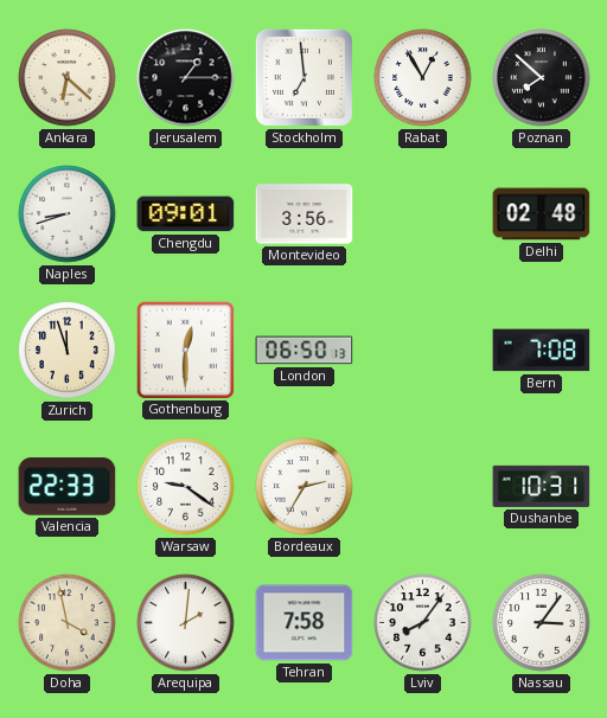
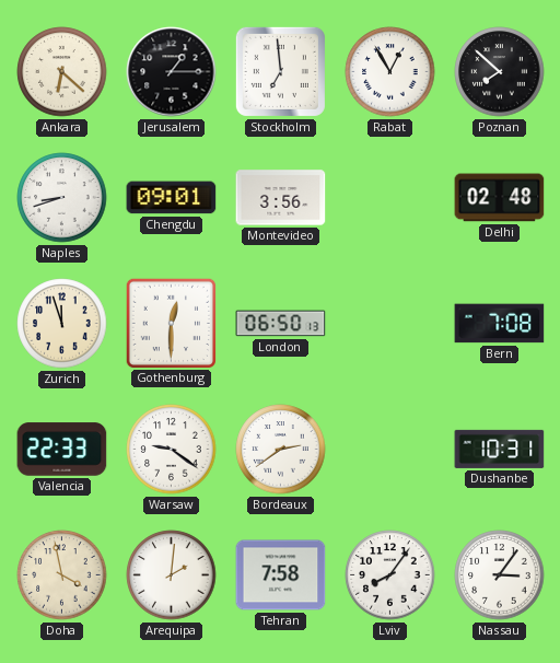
Bordeaux: 2:35 -> 2:39 (281, 450)
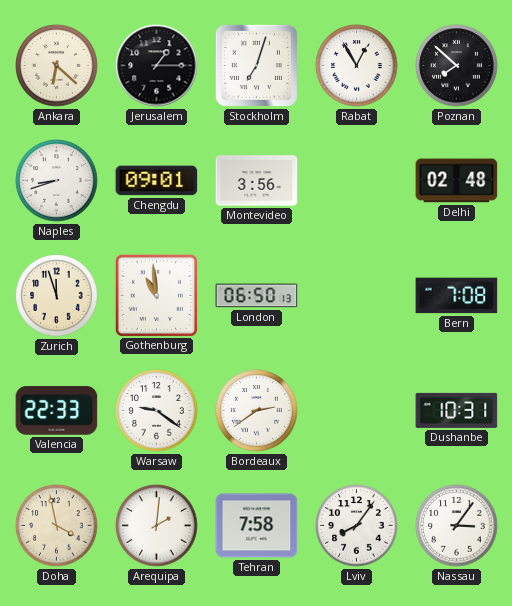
Stockholm: 6:59 -> 7:03 (256, 65)
Gothenburg: 12:30 -> 10:59 (156, 295)
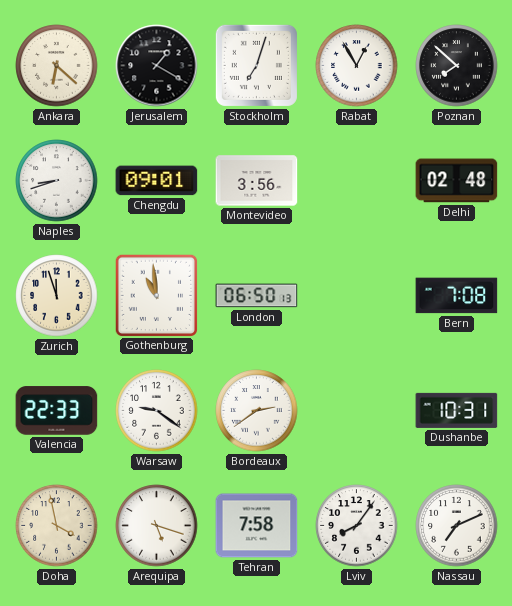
Jerusalem: 1:15 -> 1:20 (157, 66)
Arequipa: 2:01 -> 5:18 (157, 526)
Nassau: 3:06 -> 7:11 (457, 526)
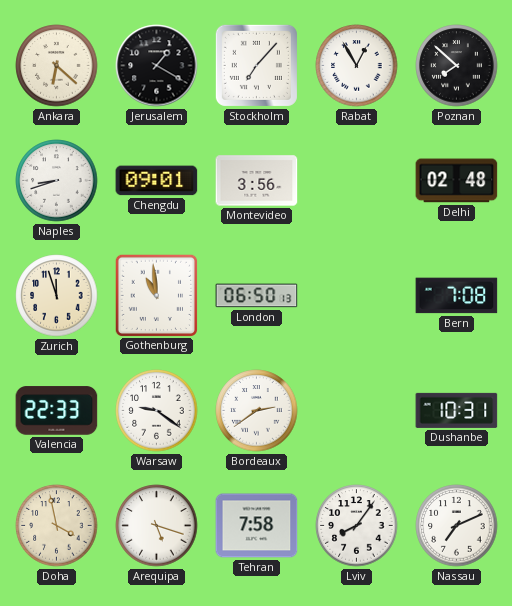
Stockholm: 7:03 -> 7:07 (256, 65)
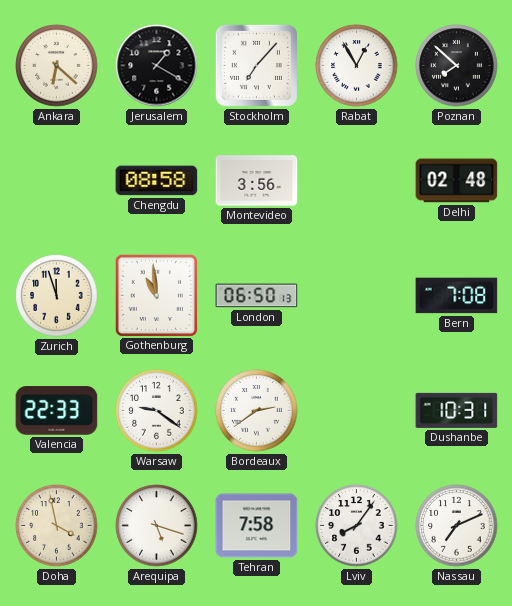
Naples: 8:42 -> none (57, 181)
Chengdu: 09:01 -> 08:58 (157, 181)
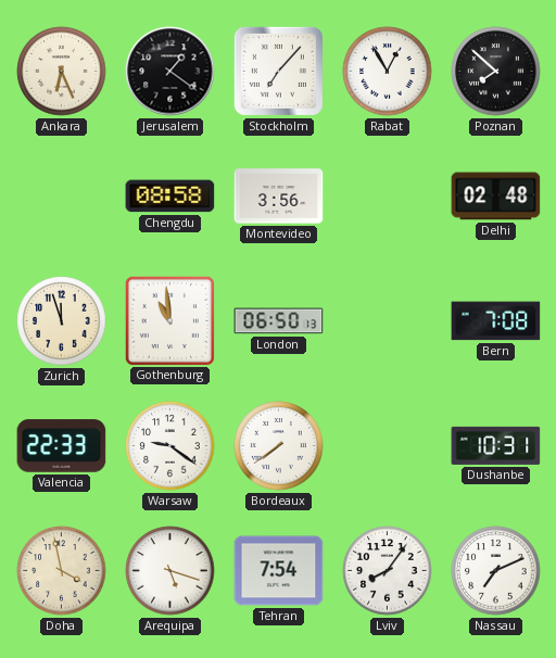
Ankara: 6:22 -> 6:26 (62, 72)
Jerusalem: 1:20 -> 1:21 (170, 72)
Bordeaux: 2:39 -> 7:39 (279, 446)
Tehran: 7:58 -> 7:54 (279, 571)
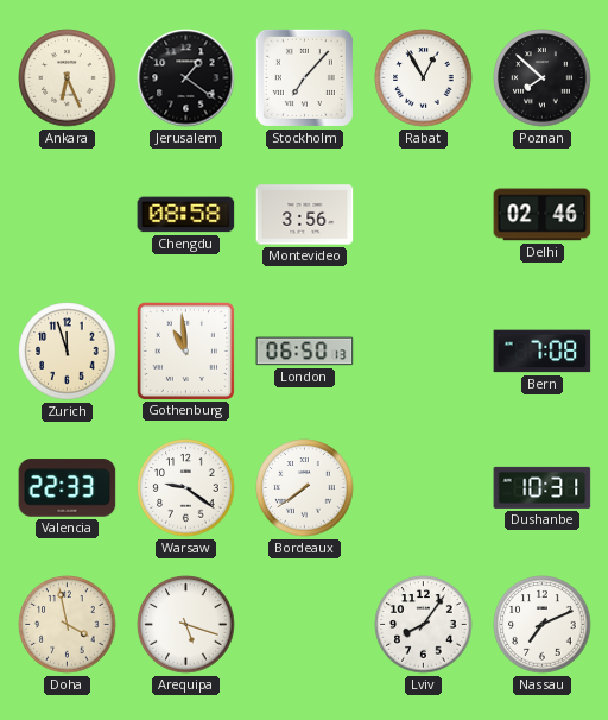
Delhi: 02:48 -> 02:46 (543, 215)
Tehran: 7:54 -> none (279, 571)
